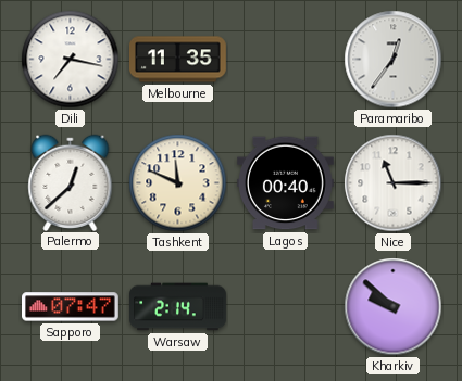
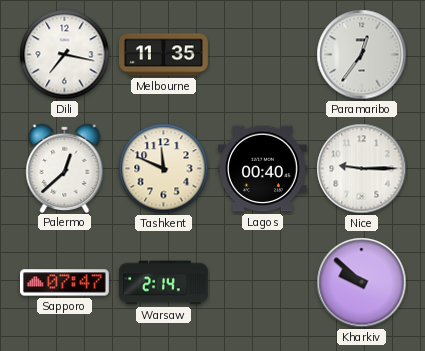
Nice: 11:15 -> 9:15 (362, 169)
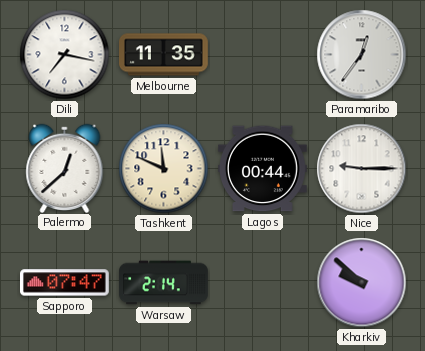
Lagos: 00:40 -> 00:44 (263, 169)
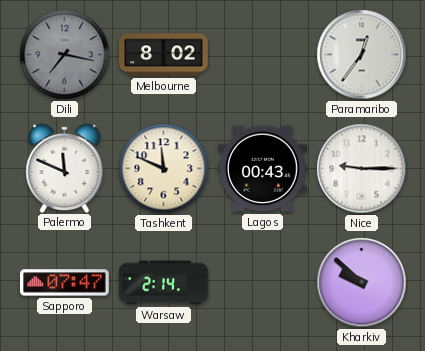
Dili dial: white -> grey (65, 55)
Melbourne: 11:35 -> 8:02 (164, 55)
Palermo: 12:38 -> 11:49 (65, 168)
Lagos: 00:44 -> 00:43 (263, 169)
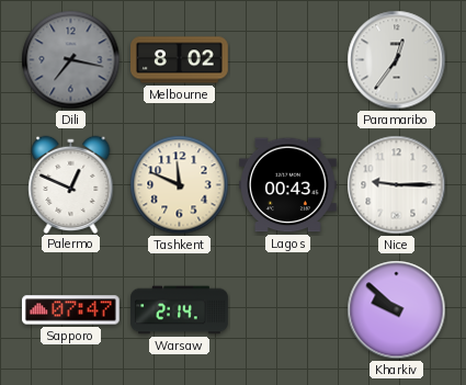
Palermo: 11:49 -> 12:49 (71, 184)
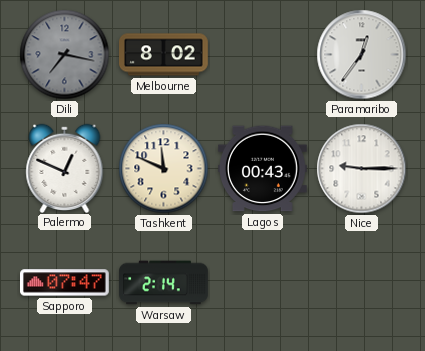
Kharkiv: 9:52 -> none (397, 310)
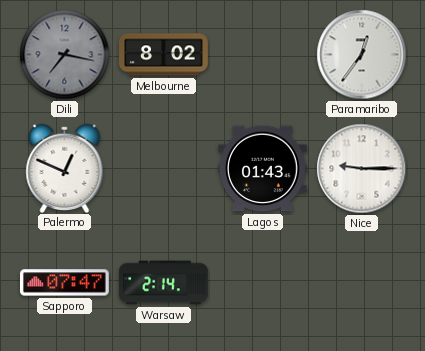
Tashkent: 11:49 -> none (164, 169)
Lagos: 00:43 -> 01:43 (263, 169)
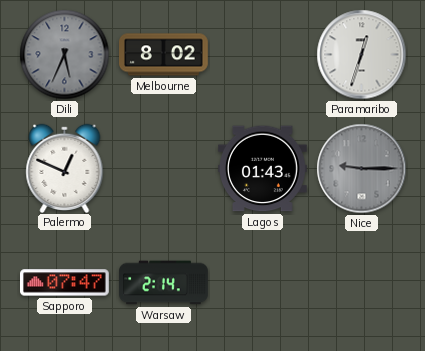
Dili: 7:17 -> 5:34 (65, 55)
Paramaribo: 12:36 -> 12:33 (362, 55)
Nice dial: white -> grey (362, 169)
